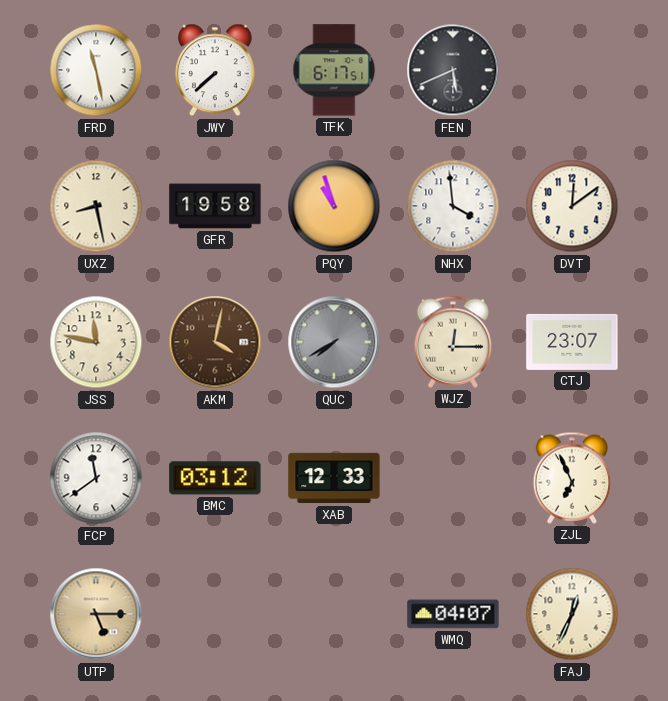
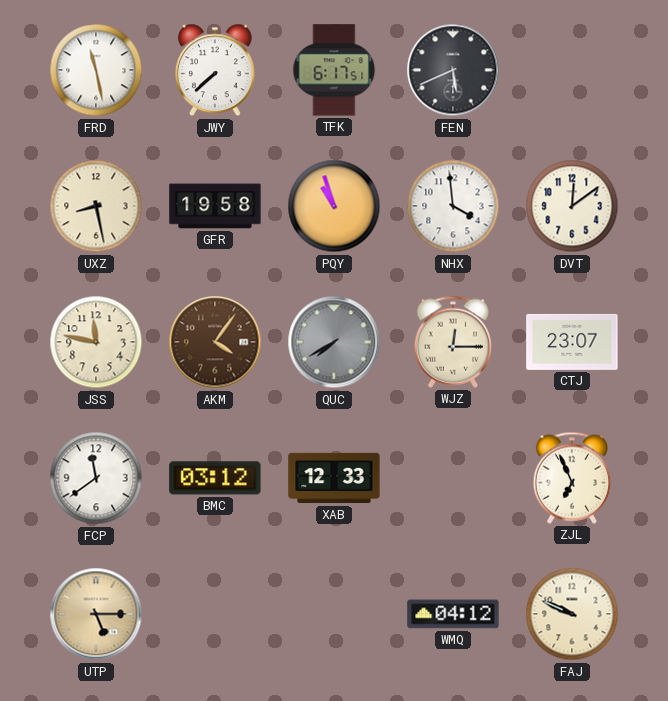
AKM: 4:02 -> 4:06 (215, 342)
WMQ: 04:07 -> 04:12 (453, 614)
FAJ: 12:34 -> 9:49 (572, 614)
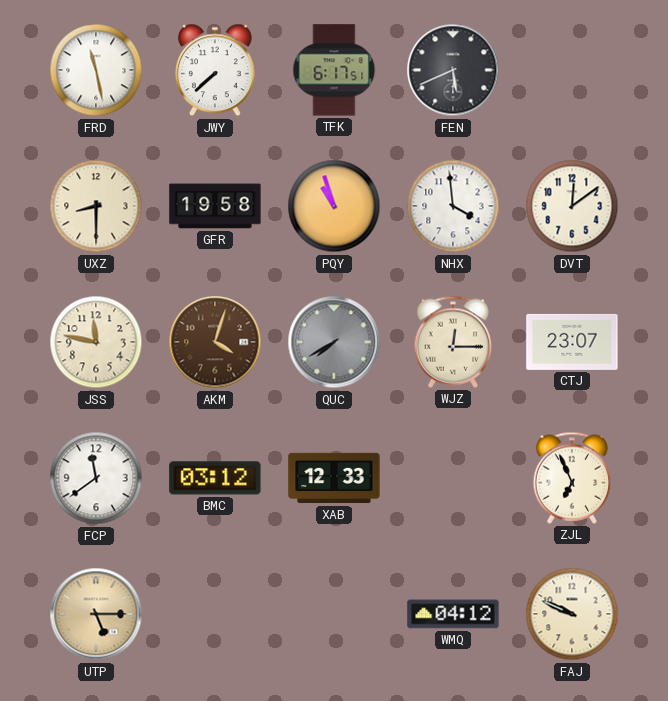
UXZ: 8:28 -> 8:30 (96, 206)
AKM: 4:06 -> 4:03 (215, 342)
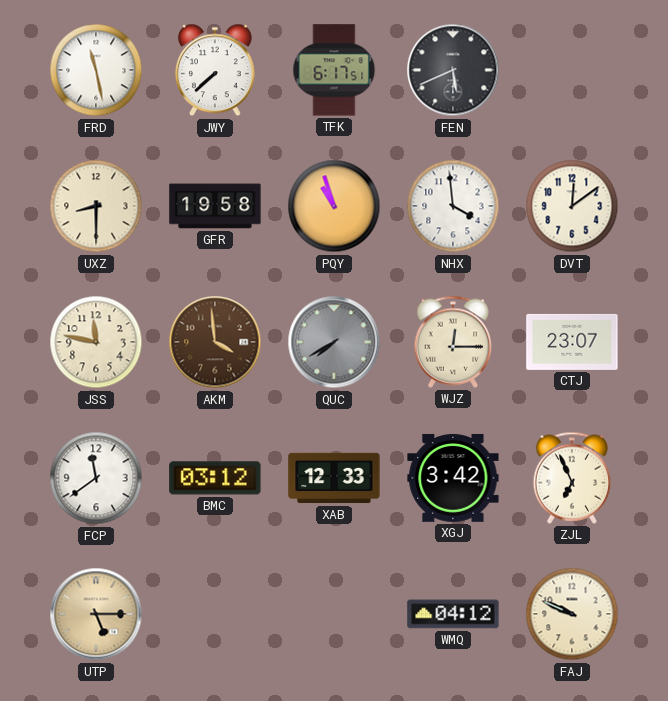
AKM: 4:03 -> 3:59 (215, 342)
XGJ: none -> 3:42 (453, 478)
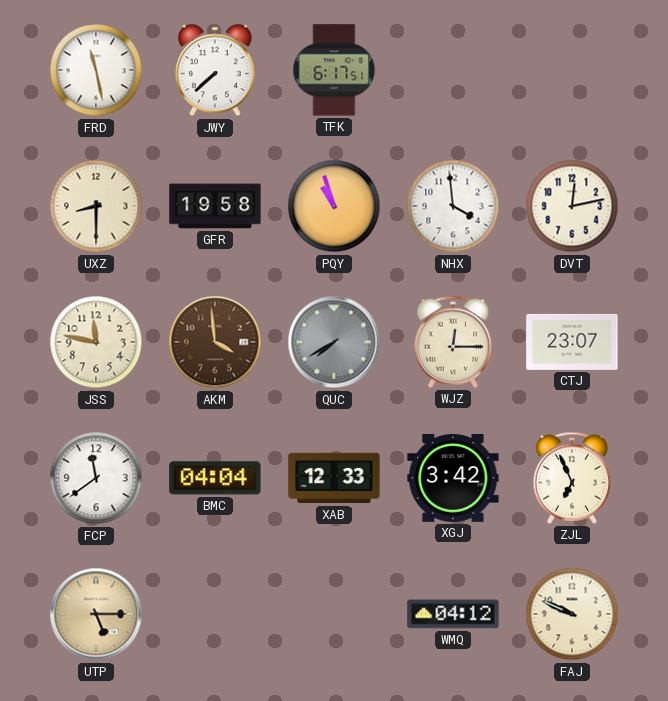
FEN: 5:41 -> none (453, 70)
DVT: 12:09 -> 12:13 (572, 206)
BMC: 03:12 -> 04:04 (215, 478)
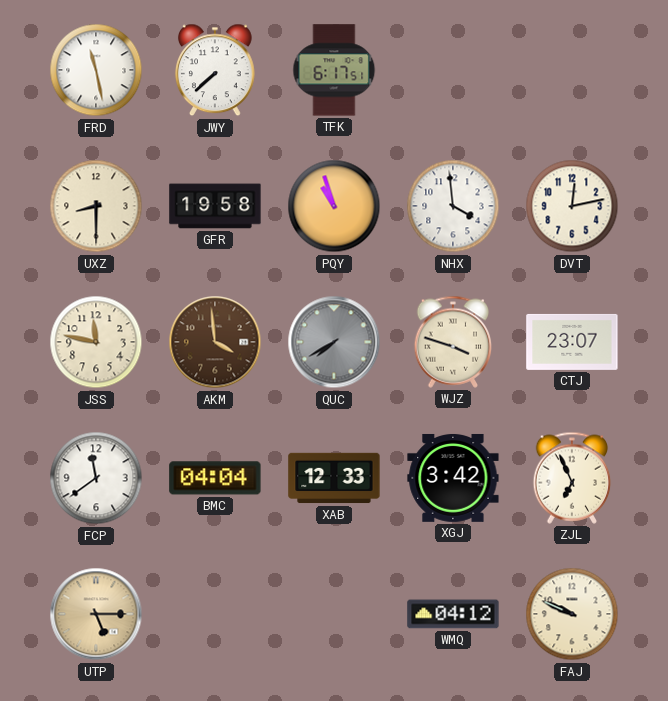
WJZ: 12:15 -> 3:48 (453, 342)
